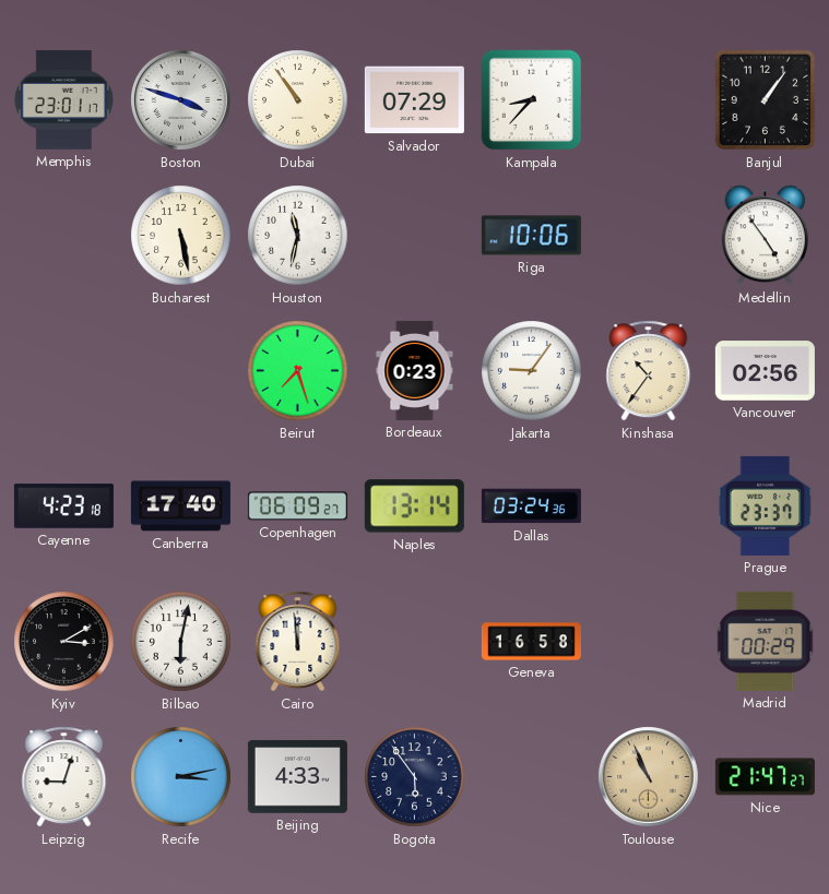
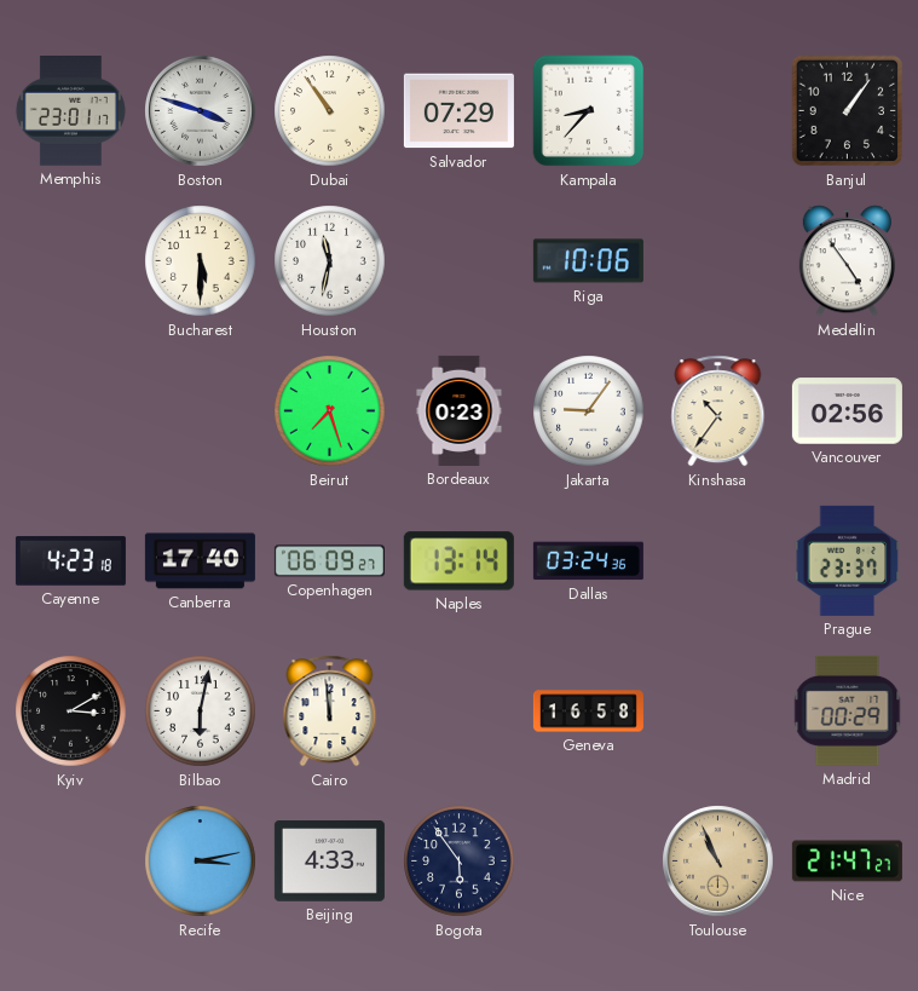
Bucharest: 5:28 -> 5:30 (201, 261)
Leipzig: 9:03 -> none (64, 777)
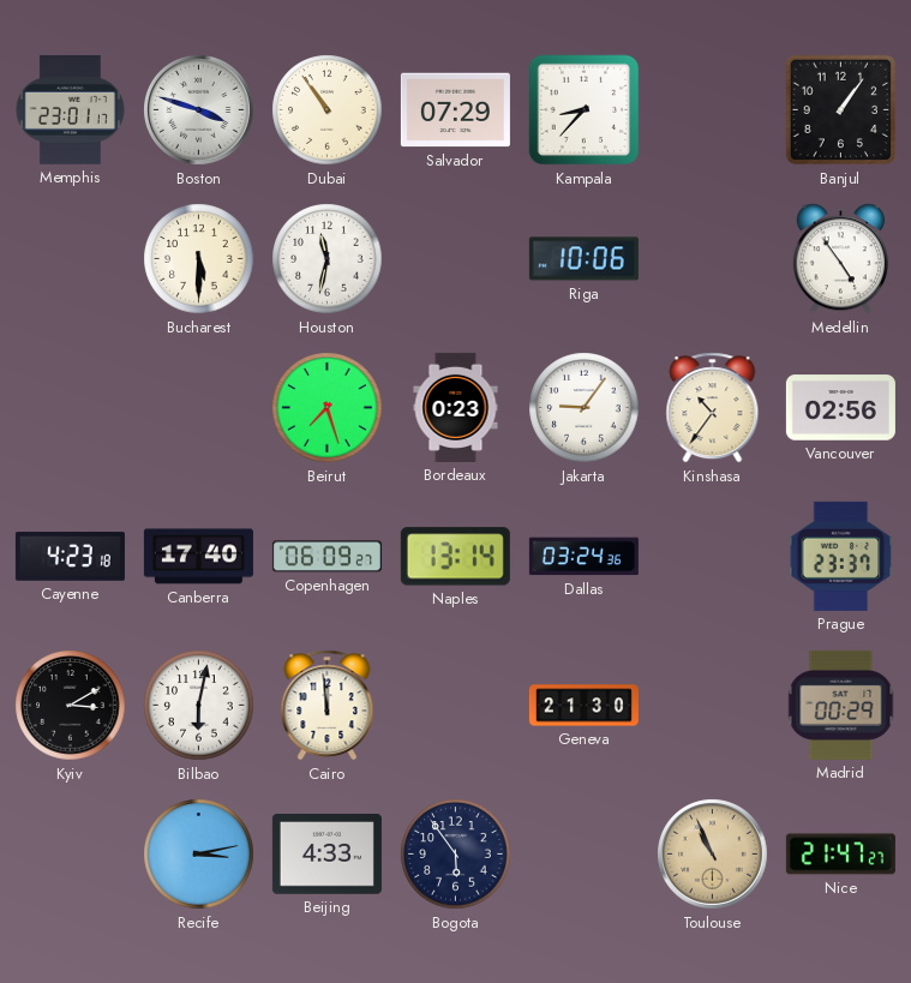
Geneva: 16:58 -> 21:30 (583, 706)
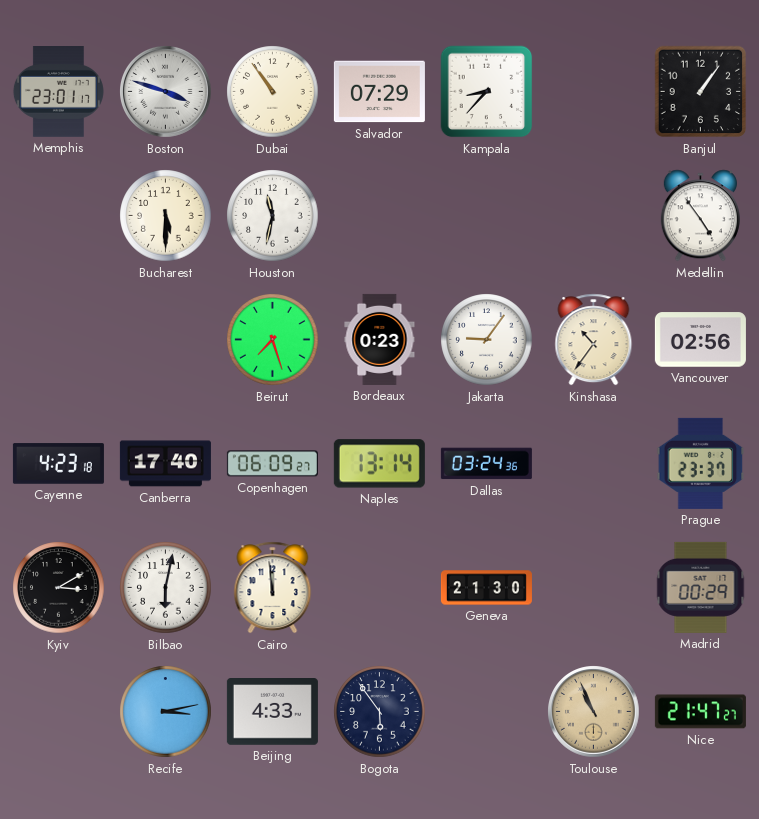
Riga: 10:06 -> none (583, 259)
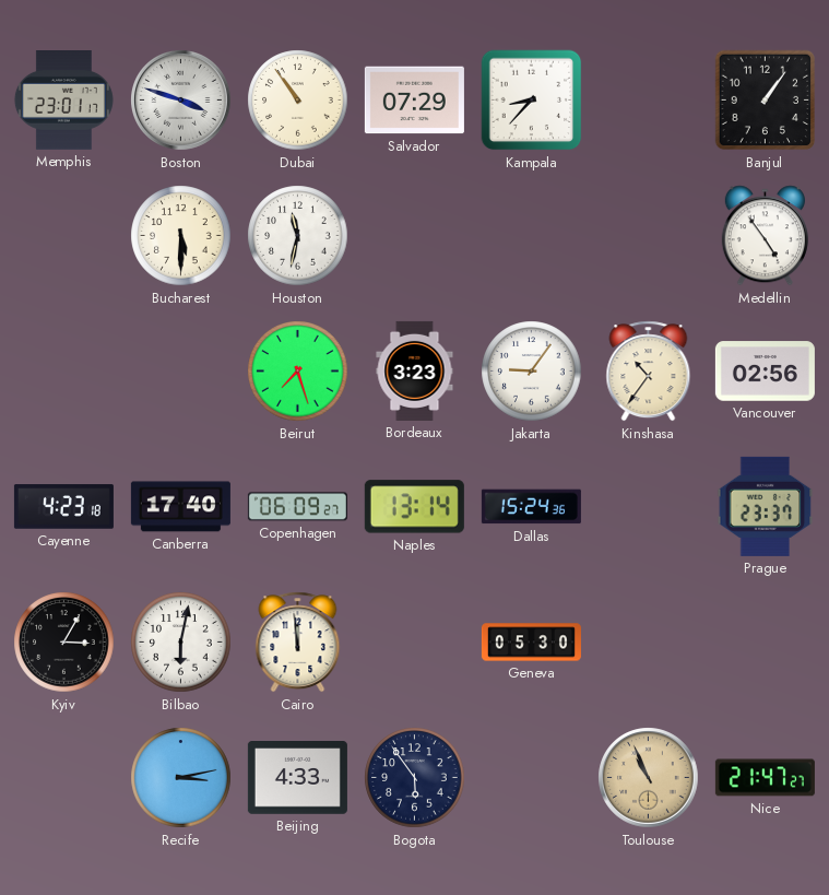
Bordeaux: 0:23 -> 3:23 (415, 370)
Dallas: 03:24 -> 15:24 (531, 507)
Kyiv: 3:10 -> 3:05 (64, 643)
Geneva: 21:30 -> 05:30 (531, 643)
Madrid: 00:29 -> none (701, 587)
